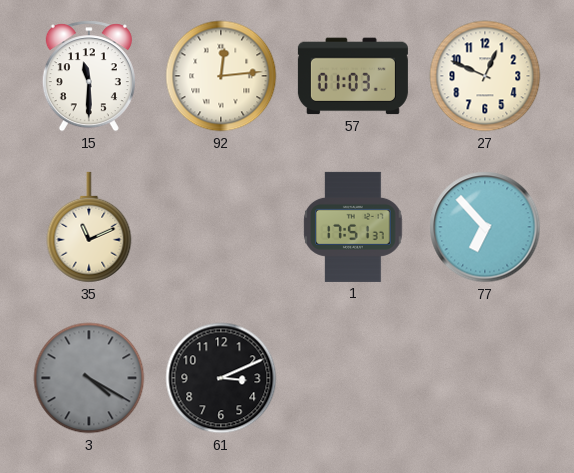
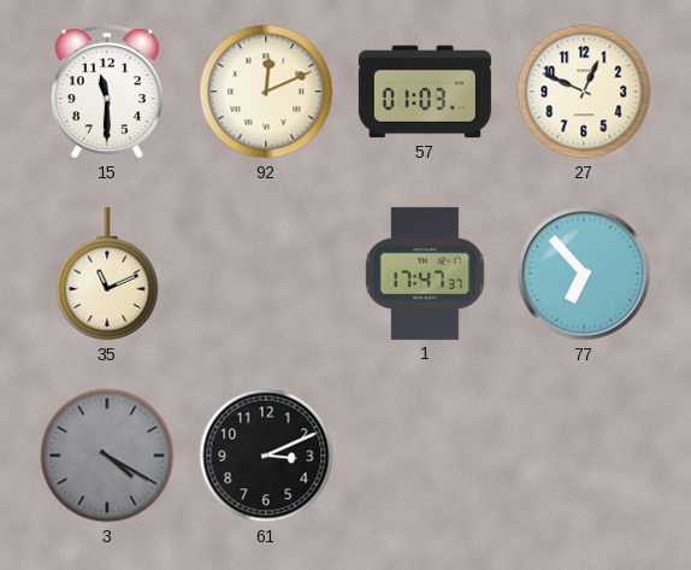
92: 12:14 -> 12:11 (266, 92)
1: 17:51 -> 17:47 (425, 274)
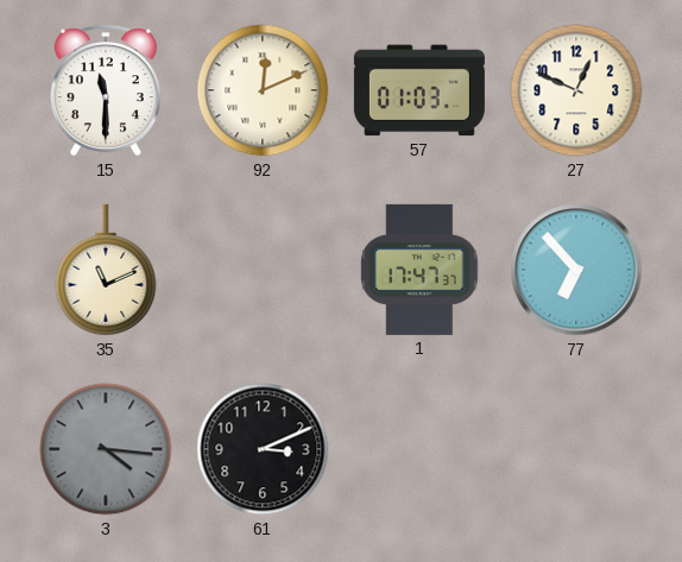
3: 4:20 -> 4:16 (106, 449)
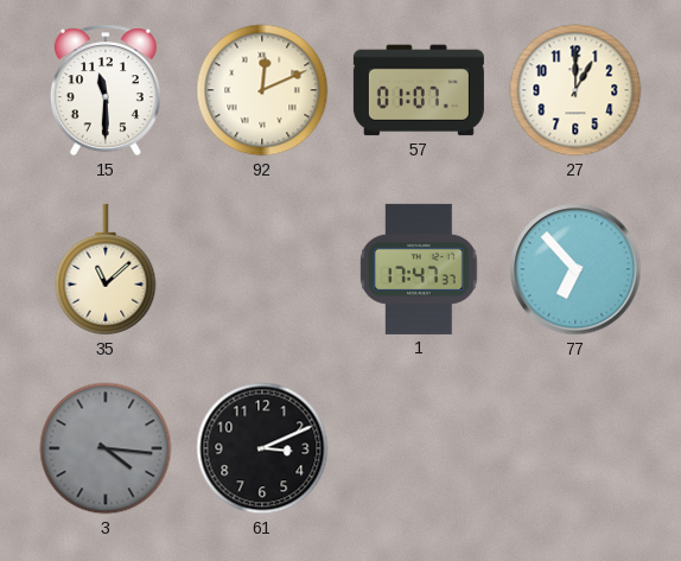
57: 01:03 -> 01:07 (419, 90)
27: 12:49 -> 1:00 (575, 90)
35: 11:11 -> 11:08 (106, 269)
